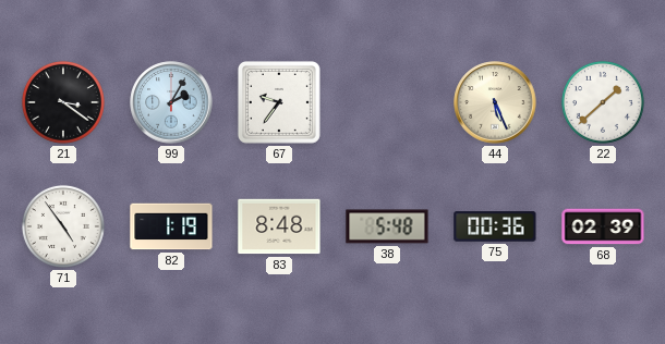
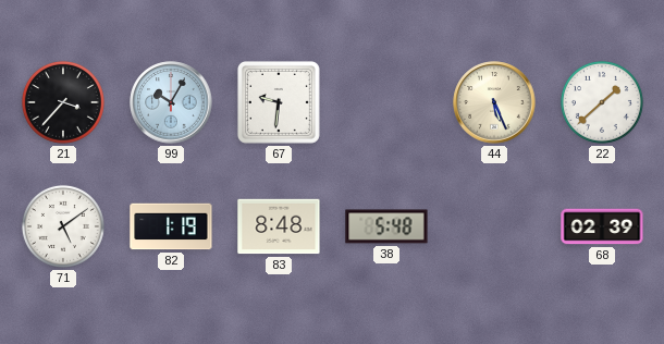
21: 3:21 -> 3:37 (63, 102)
99: 2:05 -> 10:05 (171, 102)
67: 9:36 -> 9:31 (279, 102)
71: 4:54 -> 5:09 (63, 226)
75: 00:36 -> none (495, 228)
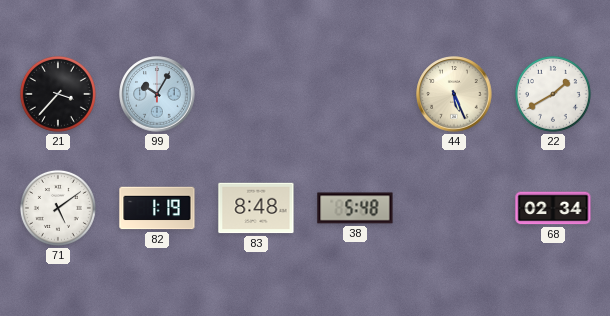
67: 9:31 -> none (279, 102)
22: 1:38 -> 1:40 (553, 94)
68: 02:39 -> 02:34 (553, 208)
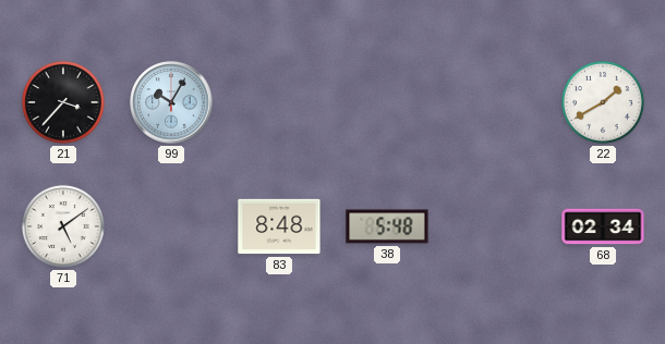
44: 5:26 -> none (454, 94)
82: 1:19 -> none (157, 208)
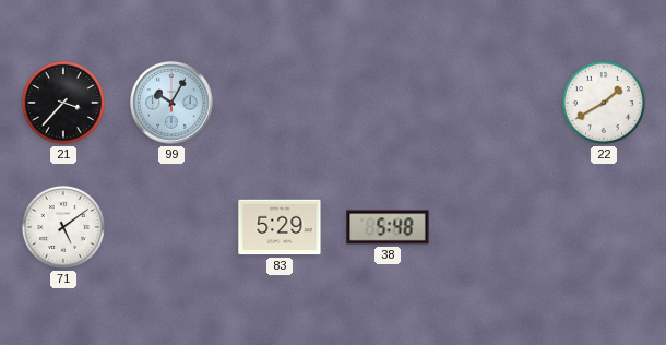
83: 8:48 -> 5:29 (280, 227)
68: 02:34 -> none (603, 226)
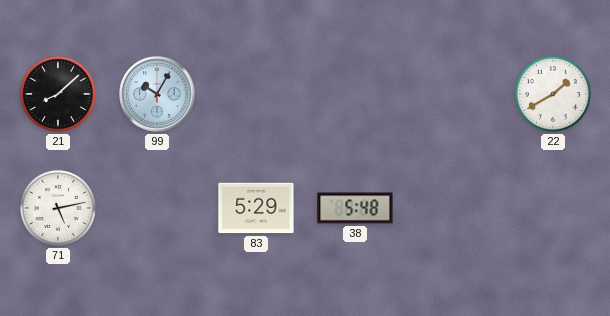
21: 3:37 -> 8:08 (58, 94)
71: 5:09 -> 5:13 (58, 208)
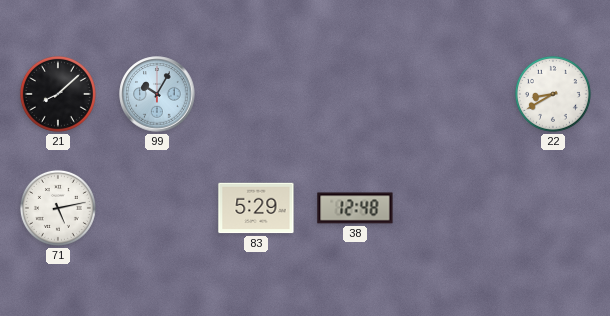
22: 1:40 -> 8:40 (553, 94)
38: 5:48 -> 12:48 (355, 208)
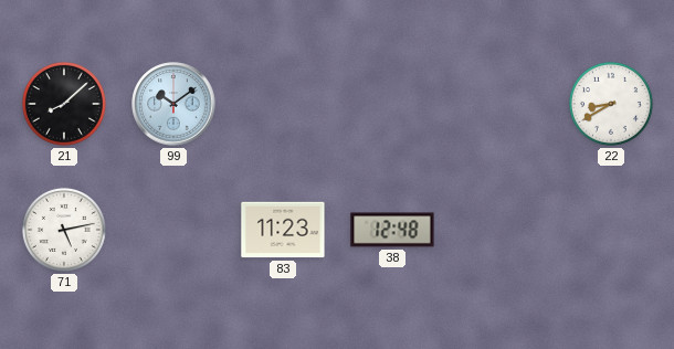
99: 10:05 -> 10:09 (173, 104)
83: 5:29 -> 11:23 (283, 230)
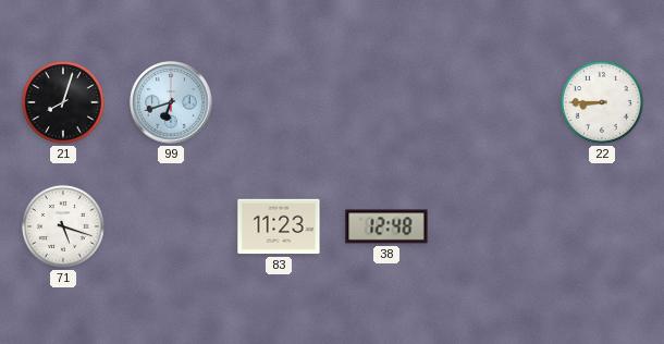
21: 8:08 -> 8:03 (63, 102)
99: 10:09 -> 6:42 (171, 102)
22: 8:40 -> 8:45 (602, 102)
71: 5:13 -> 5:18 (63, 226)
